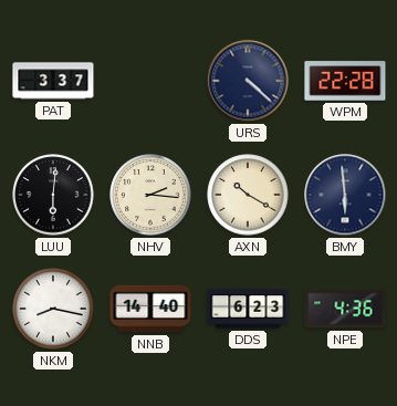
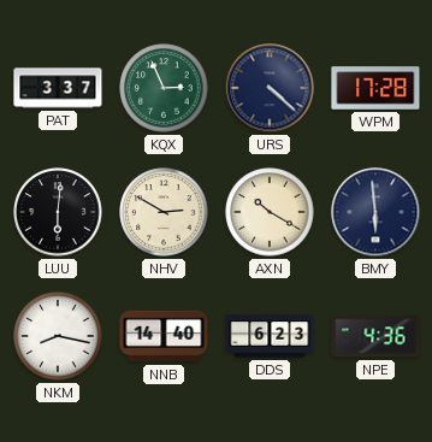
KQX: none -> 2:56 (164, 88)
WPM: 22:28 -> 17:28 (375, 88)
NHV: 2:16 -> 2:50 (164, 212)
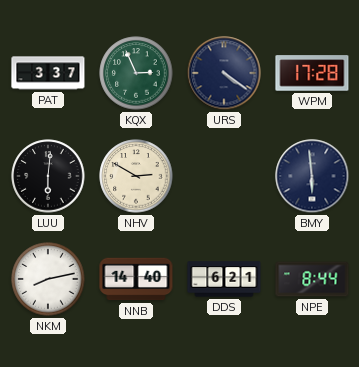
URS: 4:22 -> 4:21 (224, 73)
AXN: 10:20 -> none (270, 212)
NKM: 8:17 -> 8:13 (48, 279)
DDS: 6:23 -> 6:21 (224, 279)
NPE: 4:36 -> 8:44 (312, 279)
